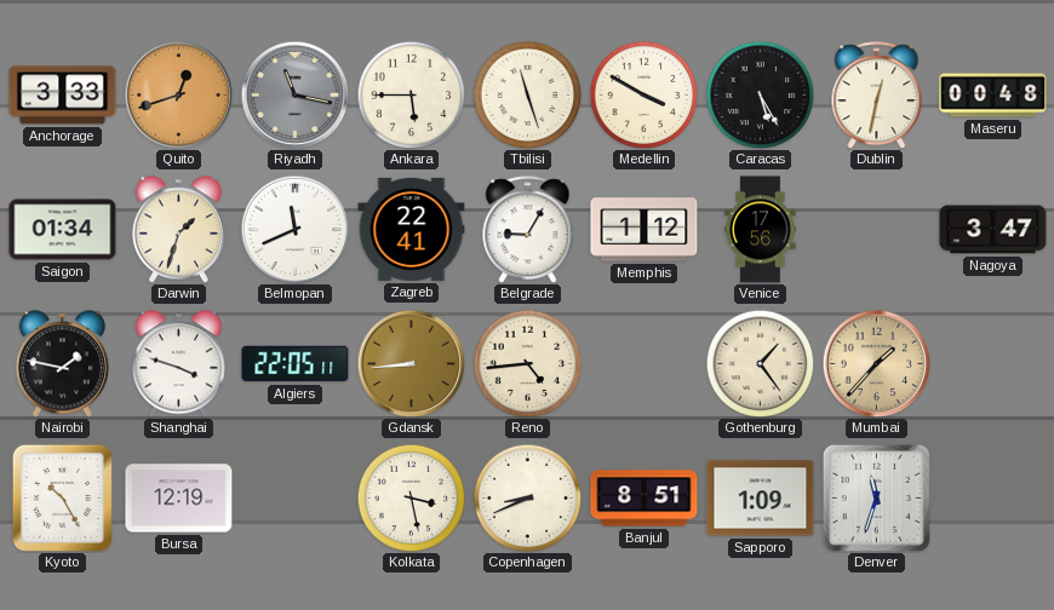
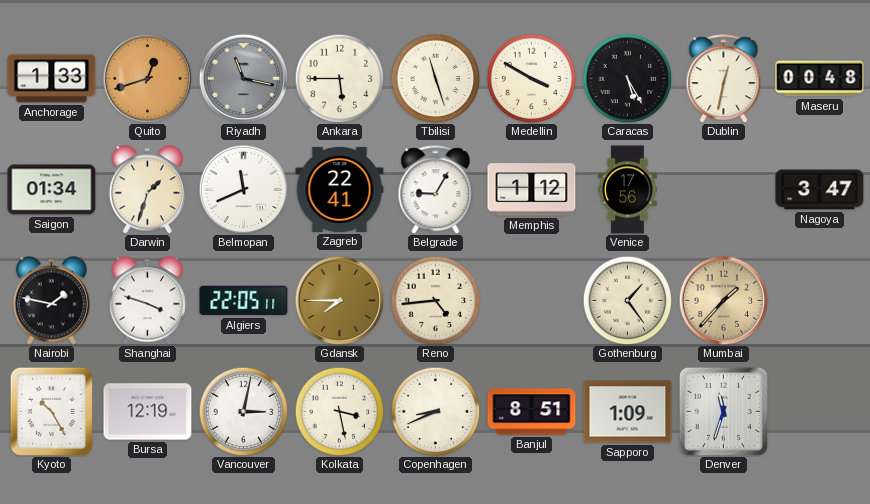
Anchorage: 3:33 -> 1:33 (52, 79)
Gdansk: 8:44 -> 7:45 (339, 300)
Vancouver: none -> 3:02 (243, 411)
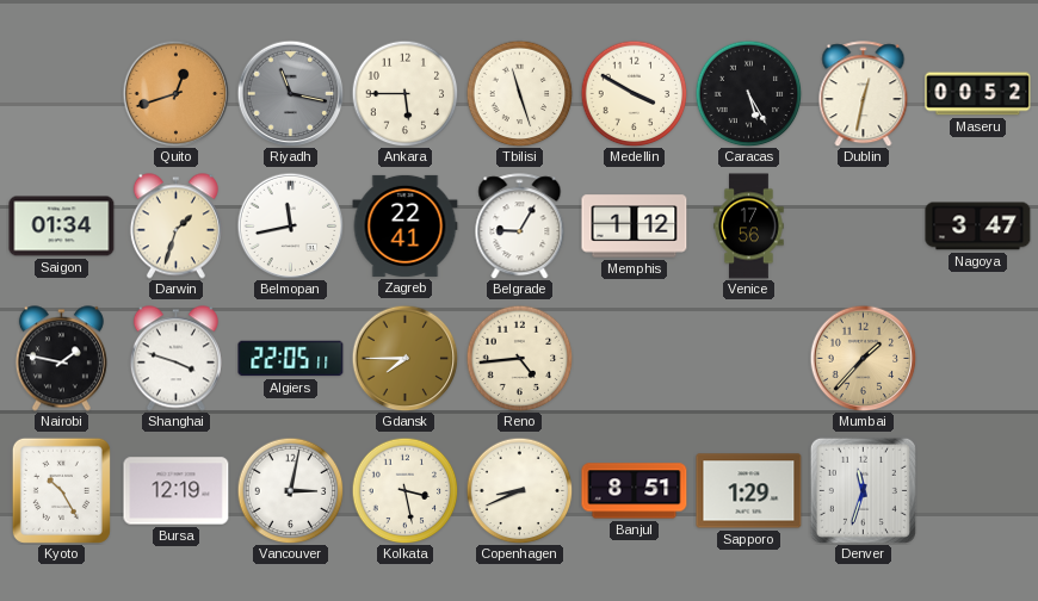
Anchorage: 1:33 -> none (52, 79)
Maseru: 00:48 -> 00:52 (978, 94)
Belmopan: 11:41 -> 11:43 (290, 225)
Gothenburg: 1:24 -> none (627, 300)
Sapporo: 1:09 -> 1:29 (749, 491)
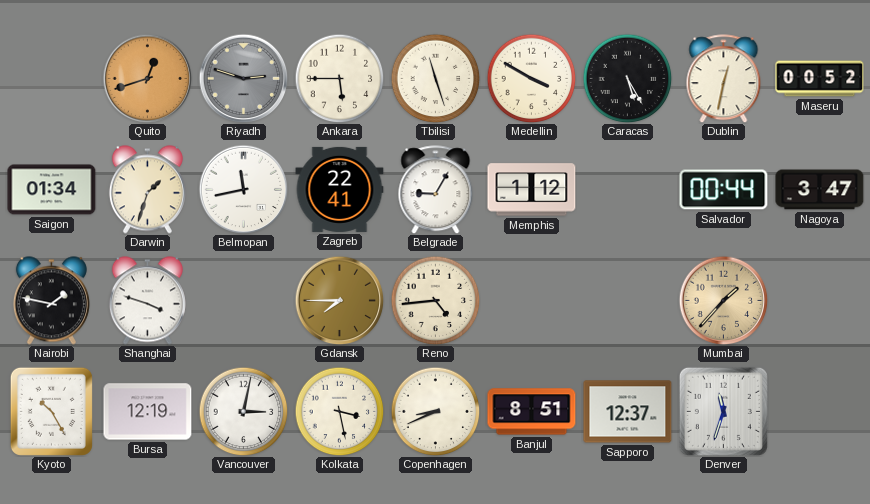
Riyadh: 11:17 -> 2:48 (243, 78)
Venice: 17:56 -> none (749, 227)
Salvador: none -> 00:44 (724, 190)
Algiers: 22:05 -> none (291, 359)
Sapporo: 1:29 -> 12:37 (628, 412)
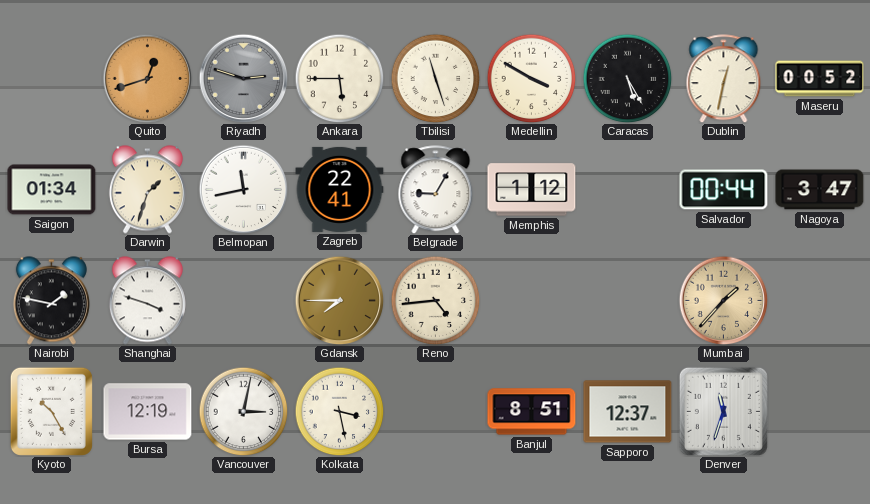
Copenhagen: 8:41 -> none (435, 411)
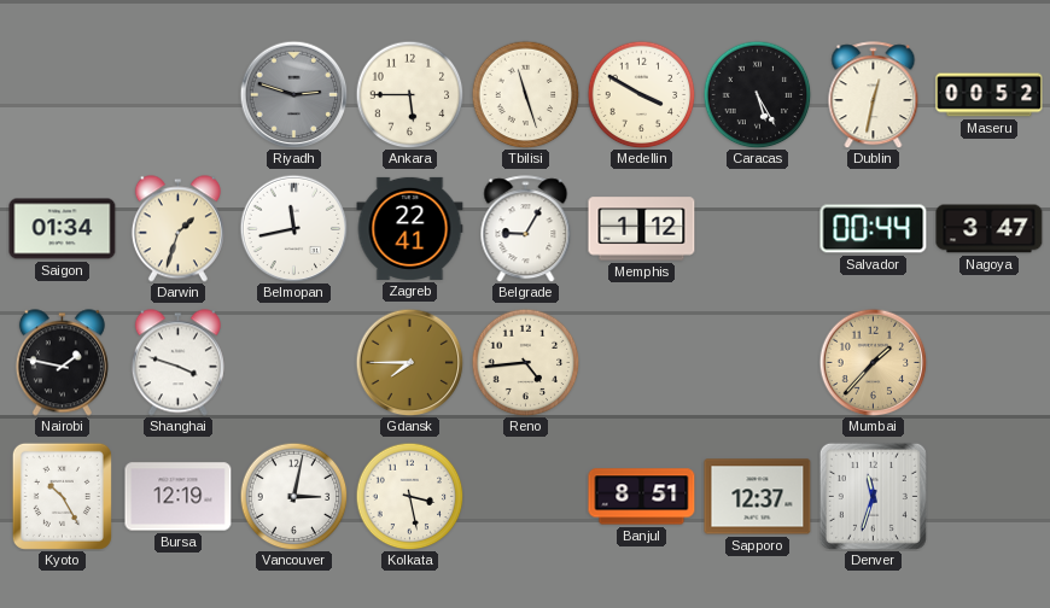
Quito: 12:42 -> none (147, 78)
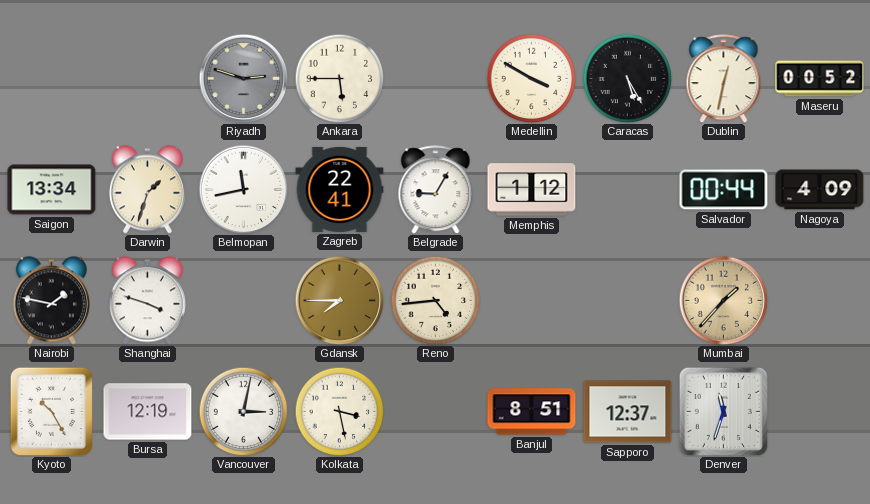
Tbilisi: 11:27 -> none (525, 94)
Saigon: 01:34 -> 13:34 (52, 190)
Nagoya: 3:47 -> 4:09 (820, 190)
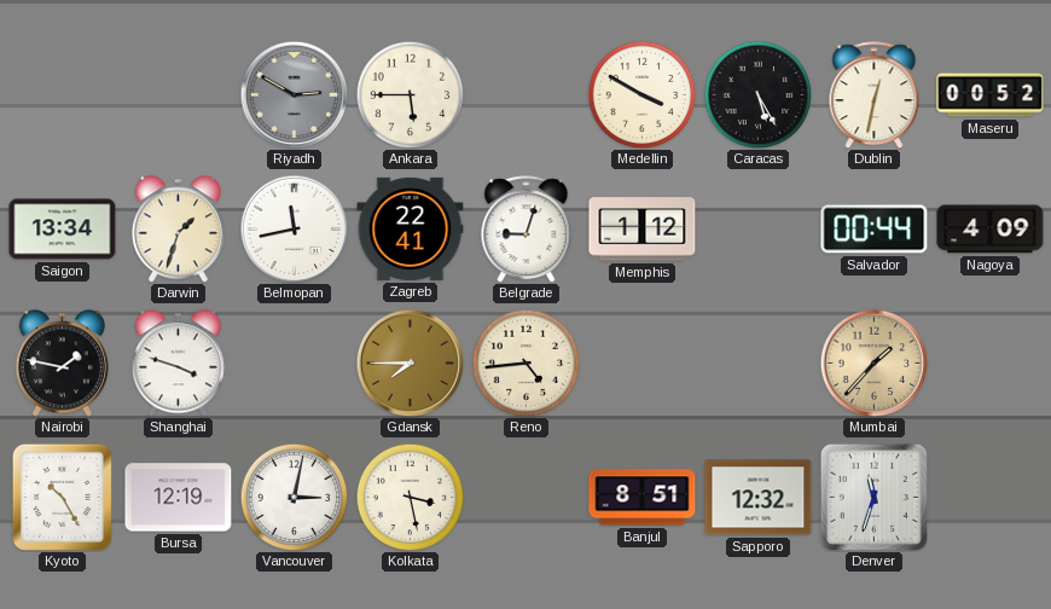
Riyadh: 2:48 -> 2:50 (294, 94)
Belgrade: 9:05 -> 9:03 (527, 230)
Sapporo: 12:37 -> 12:32 (759, 498)
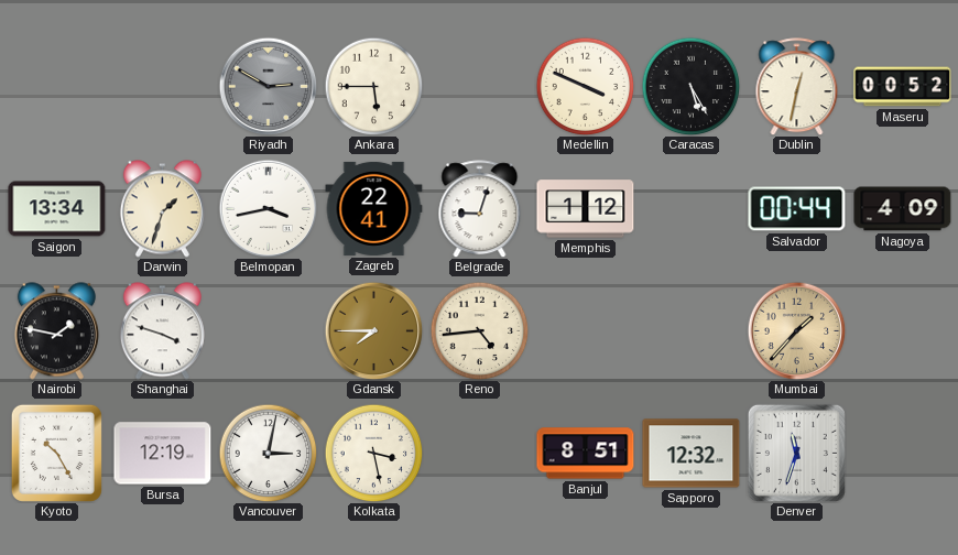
Medellin: 3:50 -> 3:49 (585, 86)
Belmopan: 11:43 -> 3:43 (268, 208)
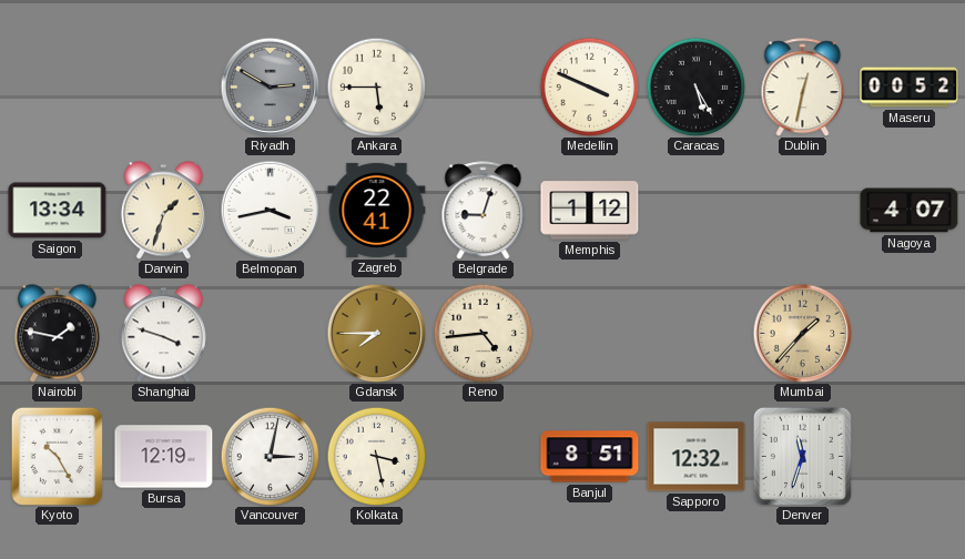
Salvador: 00:44 -> none (797, 209)
Nagoya: 4:09 -> 4:07 (910, 211)
